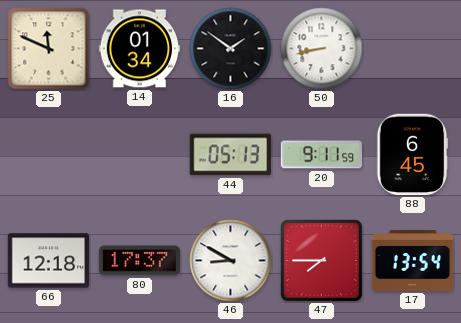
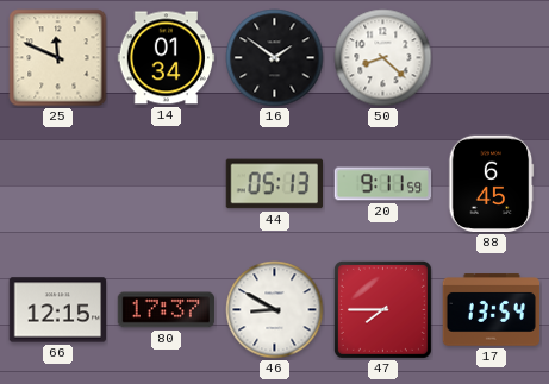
50: 8:43 -> 8:22 (383, 58)
66: 12:18 -> 12:15 (58, 310)
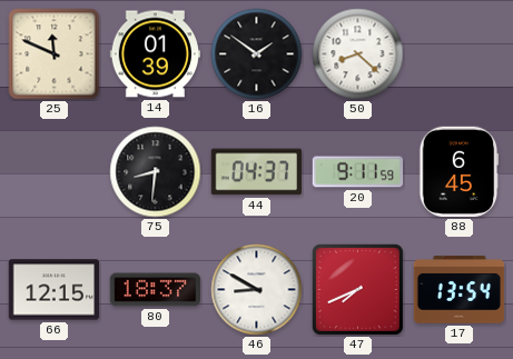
14: 01:34 -> 01:39 (156, 54)
75: none -> 8:31 (156, 172)
44: 05:13 -> 04:37 (256, 172)
80: 17:37 -> 18:37 (156, 290)
47: 7:45 -> 7:41 (357, 289)
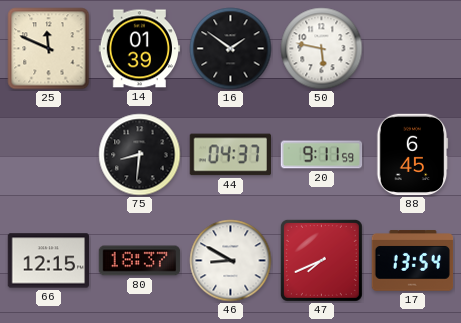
50: 8:22 -> 5:47 (322, 49)
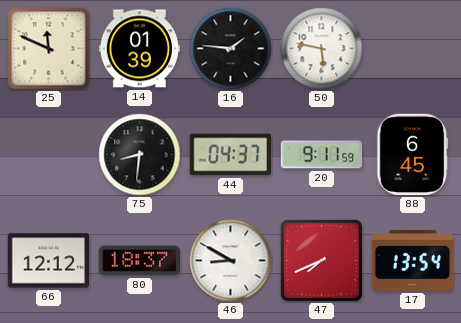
16: 1:51 -> 1:46 (231, 49)
66: 12:15 -> 12:12 (49, 261)
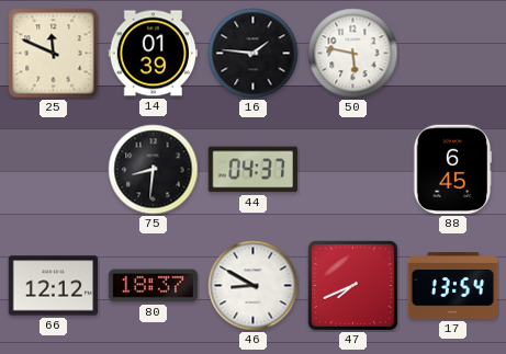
20: 9:11 -> none (322, 155)
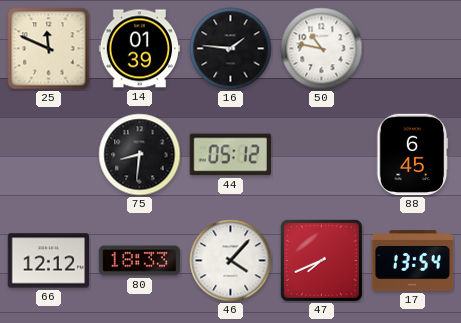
50: 5:47 -> 10:47 (322, 49)
44: 04:37 -> 05:12 (230, 155)
80: 18:37 -> 18:33 (140, 261)
46: 8:50 -> 4:07 (231, 261)
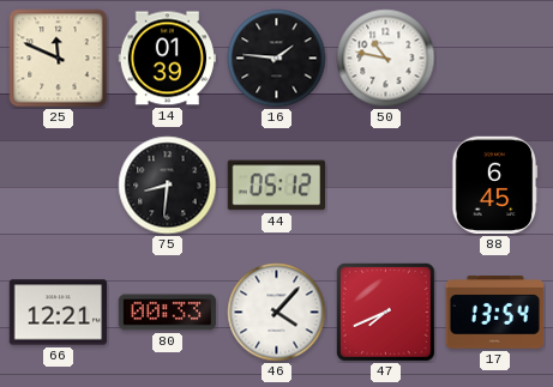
66: 12:12 -> 12:21 (59, 313)
80: 18:33 -> 00:33 (168, 313)
